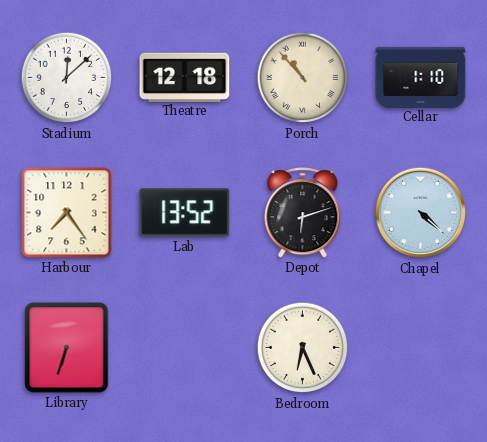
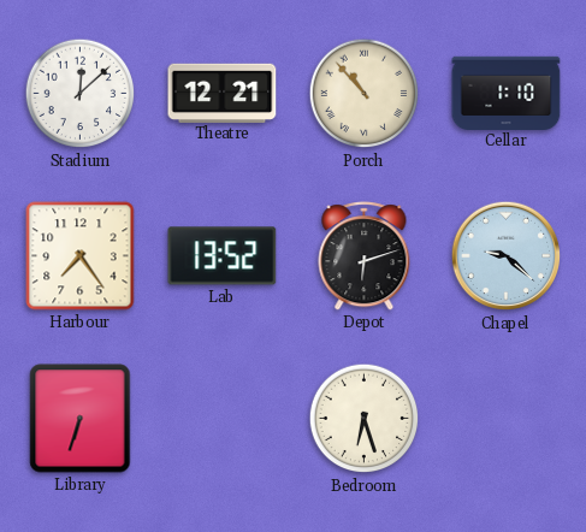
Theatre: 12:18 -> 12:21 (223, 93)
Chapel: 4:22 -> 9:22 (507, 256)
Bedroom: 6:26 -> 6:27 (365, 419)
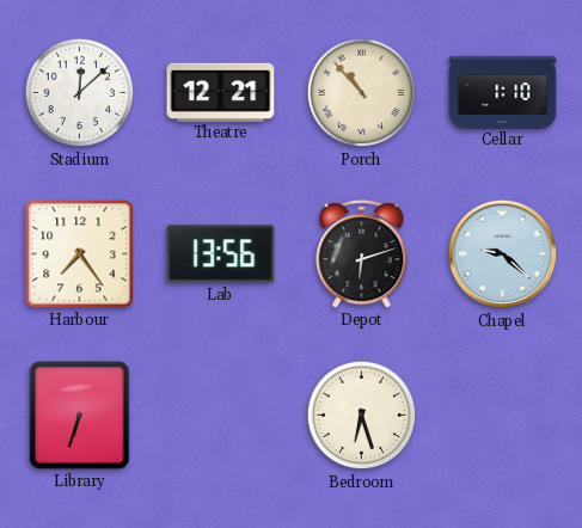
Lab: 13:52 -> 13:56 (221, 254)
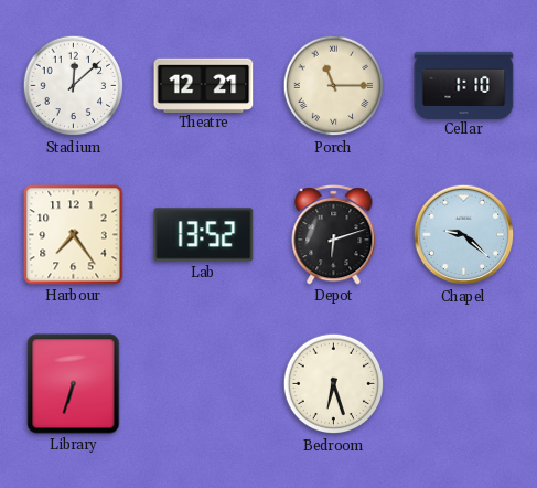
Porch: 10:53 -> 11:15 (334, 86)
Lab: 13:56 -> 13:52 (204, 235)
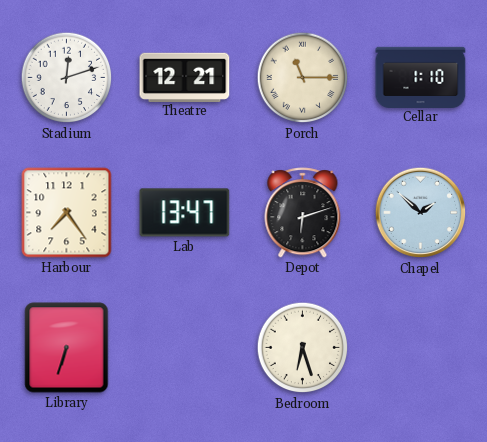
Stadium: 12:08 -> 12:12 (67, 78)
Lab: 13:52 -> 13:47 (185, 213)
Chapel: 9:22 -> 1:52 (421, 213)
